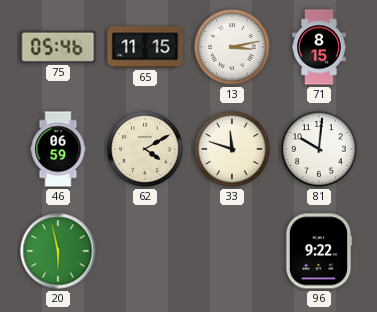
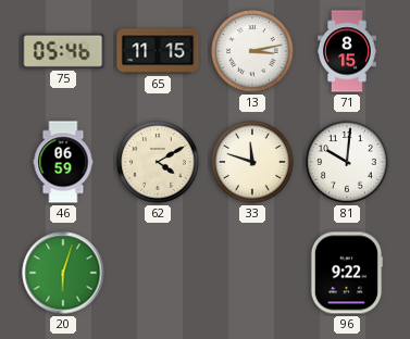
20: 5:58 -> 6:03 (63, 273)
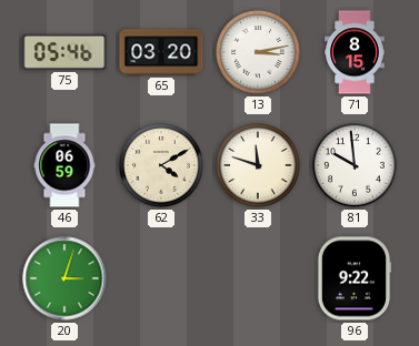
65: 11:15 -> 03:20 (161, 52)
81: 10:01 -> 9:59 (355, 165)
20: 6:03 -> 3:03 (64, 278)
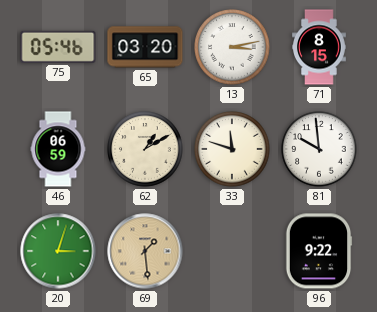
62: 4:10 -> 1:10 (145, 149)
69: none -> 1:29 (145, 251)
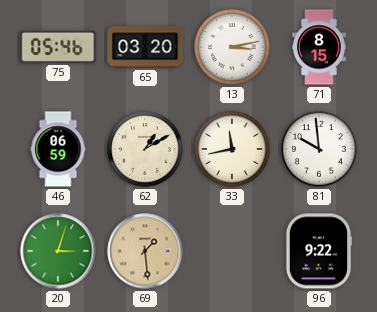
33: 11:48 -> 11:43 (232, 149)
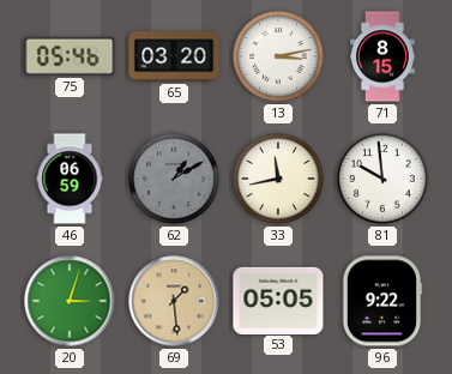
62 dial: cream -> grey (174, 179)
53: none -> 05:05 (278, 300)
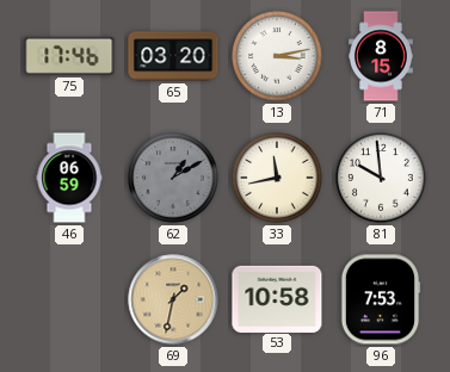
75: 05:46 -> 17:46 (69, 56)
20: 3:03 -> none (70, 301)
69: 1:29 -> 1:32 (173, 299)
53: 05:05 -> 10:58 (277, 298)
96: 9:22 -> 7:53 (381, 299)
